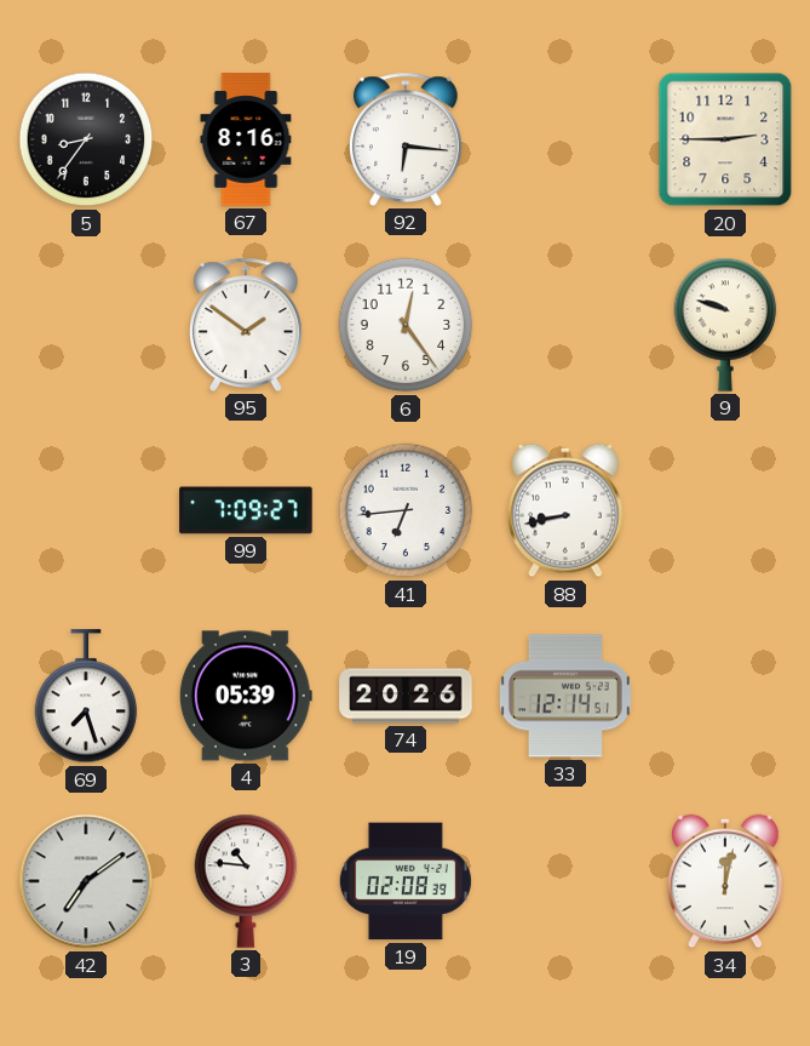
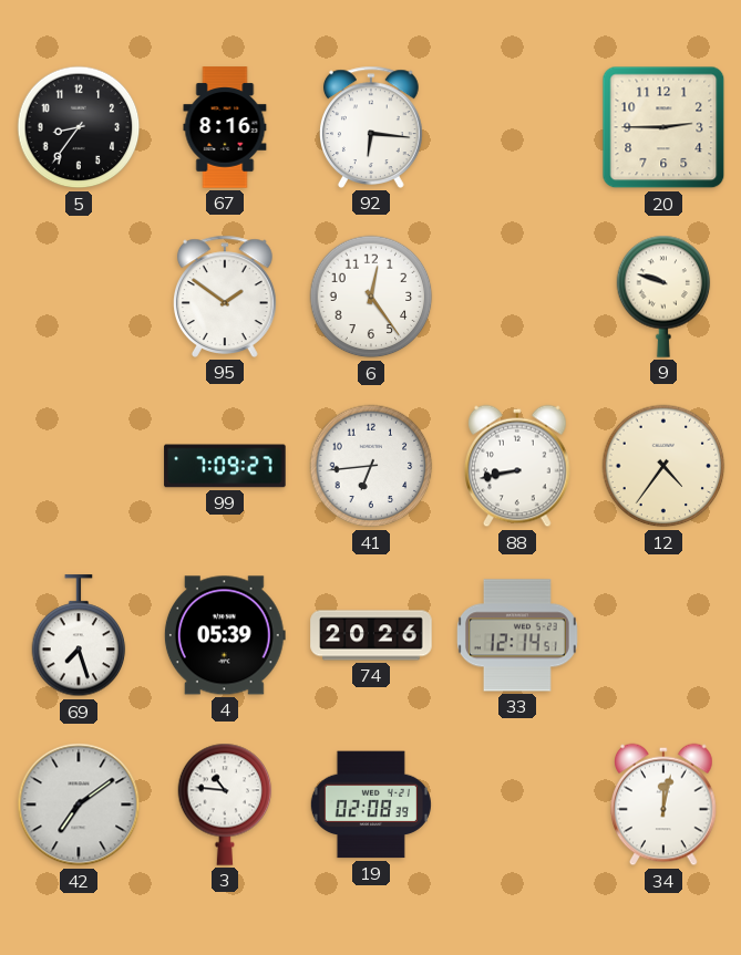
12: none -> 4:36 (663, 466)
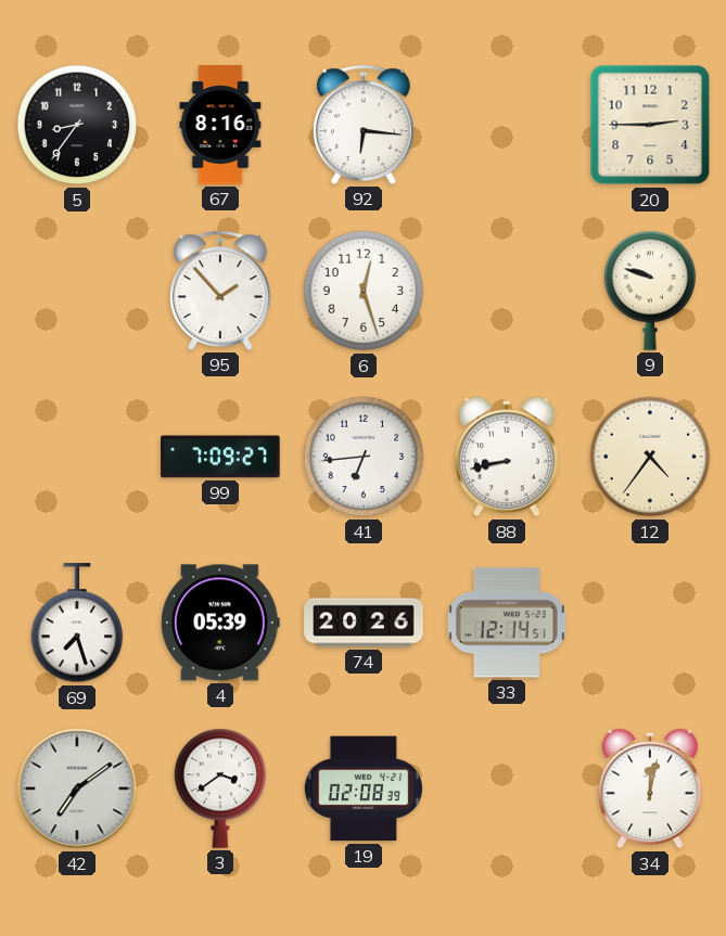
95: 1:51 -> 1:53 (221, 291)
6: 12:24 -> 12:27 (364, 291)
3: 10:46 -> 3:39 (220, 788)
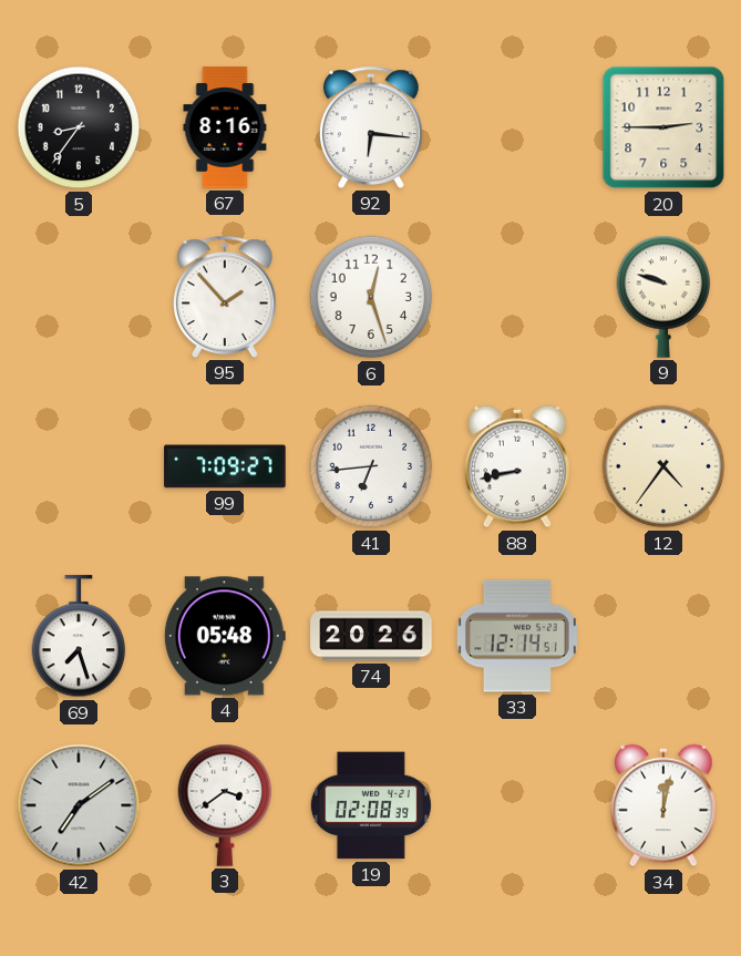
4: 05:39 -> 05:48 (225, 636)
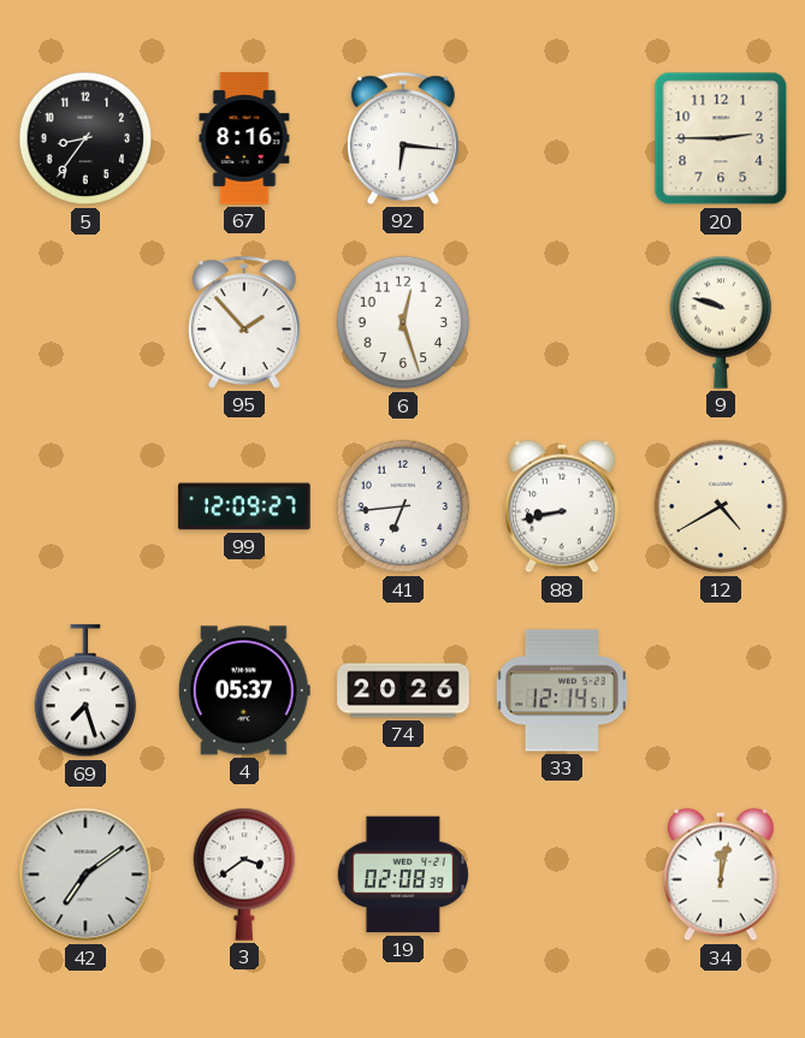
99: 7:09 -> 12:09 (244, 506)
12: 4:36 -> 4:40 (721, 506)
4: 05:48 -> 05:37 (244, 690)
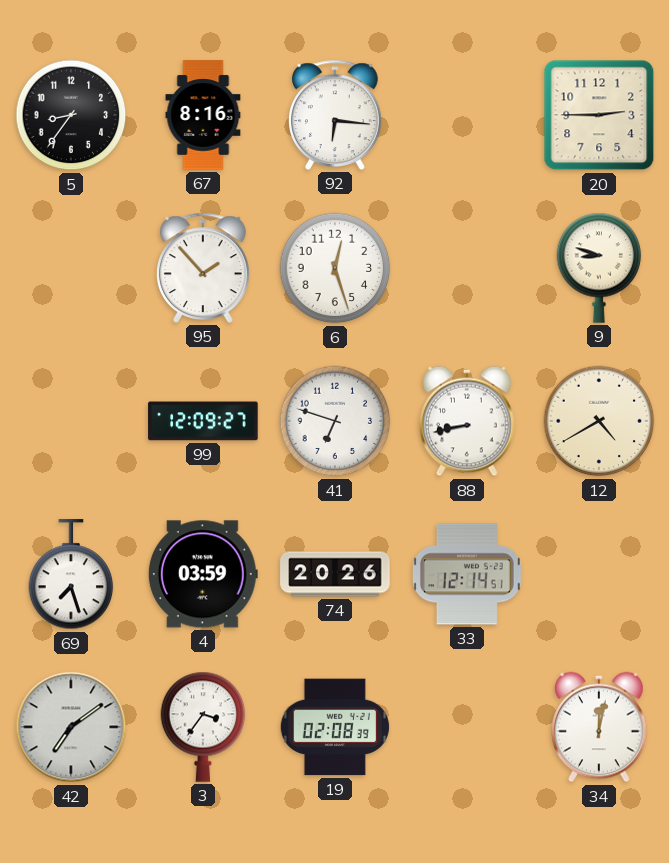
9: 9:48 -> 8:48 (599, 268)
41: 6:44 -> 6:48 (335, 421)
4: 05:37 -> 03:59 (203, 574)
3: 3:39 -> 3:36 (203, 727)
